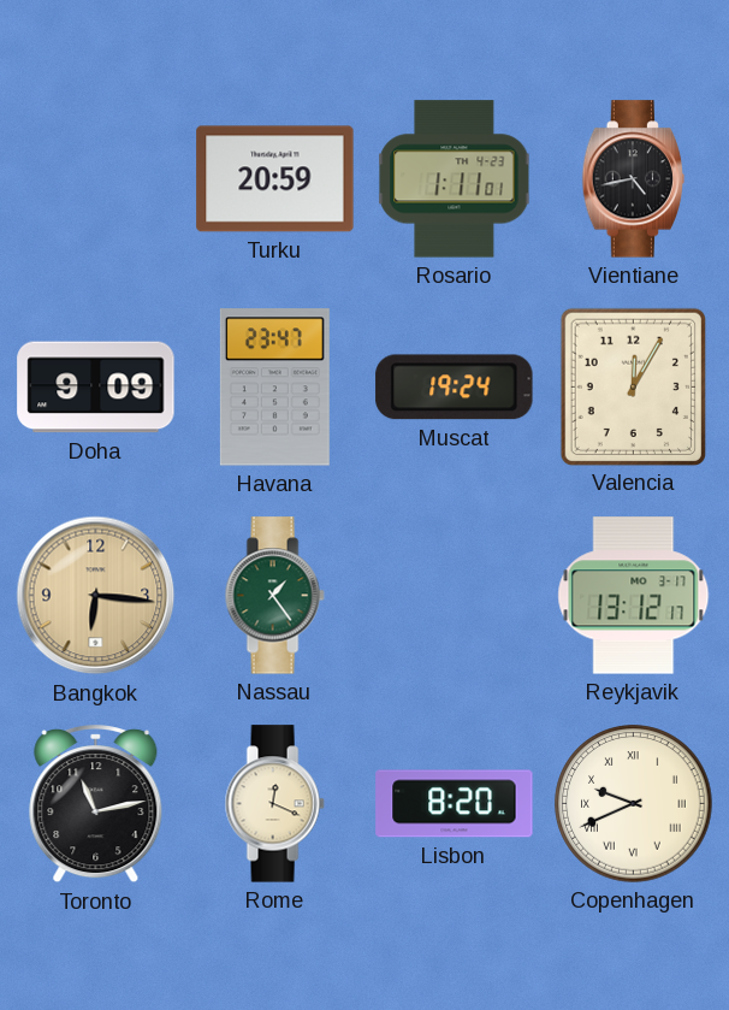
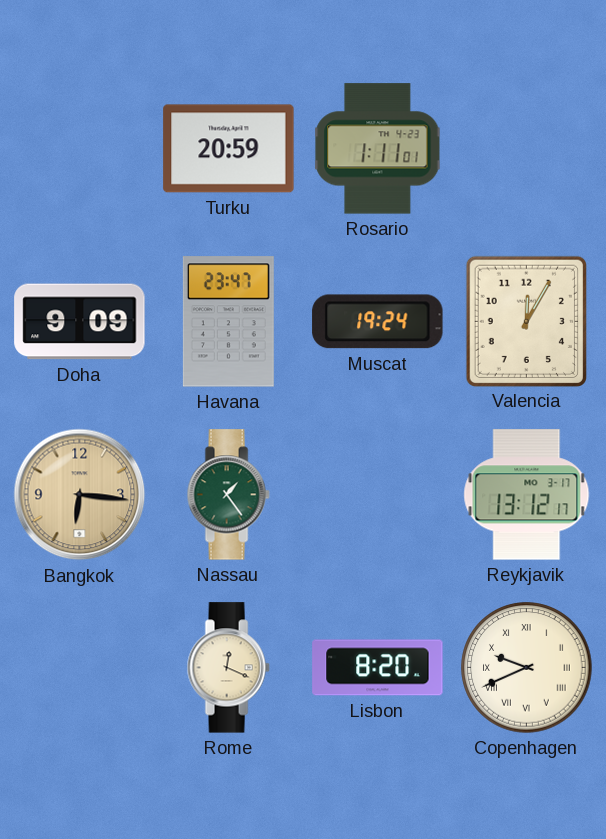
Vientiane: 4:43 -> none (634, 179)
Toronto: 11:13 -> none (96, 804)
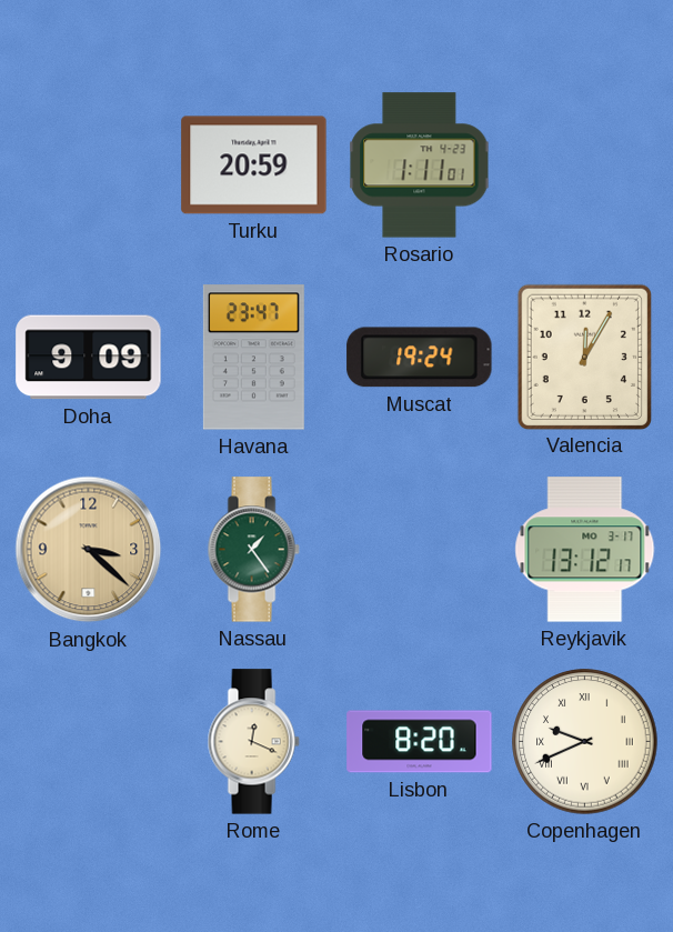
Bangkok: 6:16 -> 3:22 (89, 550)
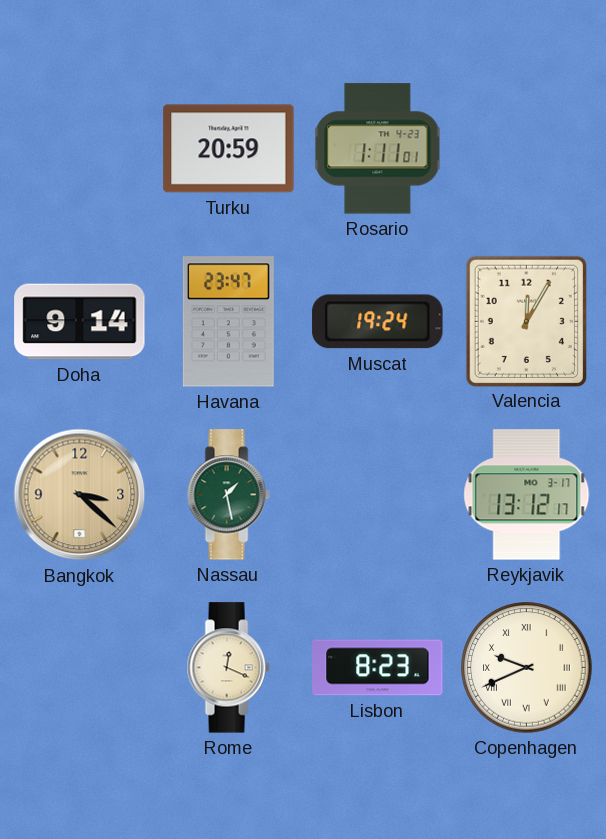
Doha: 9:09 -> 9:14 (80, 322)
Nassau: 1:24 -> 1:28 (228, 495)
Lisbon: 8:20 -> 8:23 (378, 668)
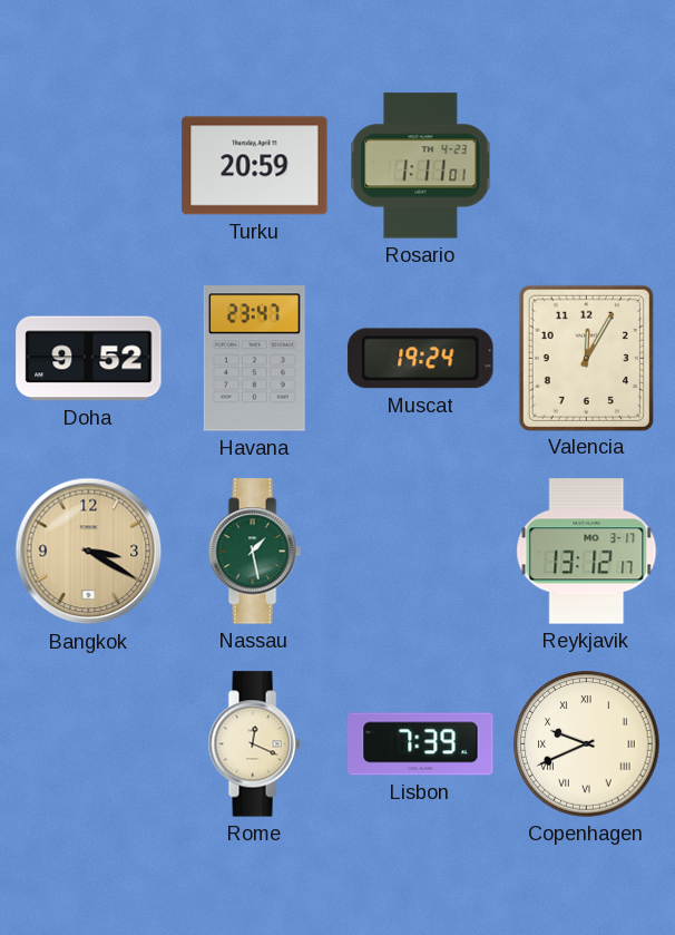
Doha: 9:14 -> 9:52 (89, 359)
Bangkok: 3:22 -> 3:20 (89, 552)
Lisbon: 8:23 -> 7:39 (421, 744)
